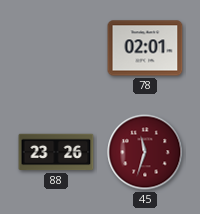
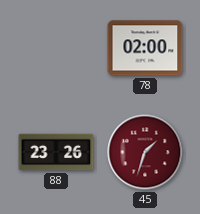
78: 02:01 -> 02:00 (145, 48)
45: 11:33 -> 1:33 (145, 152)
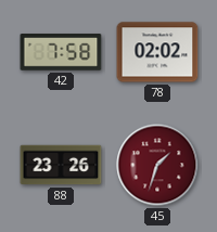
42: none -> 7:58 (61, 52)
78: 02:00 -> 02:02 (157, 52)
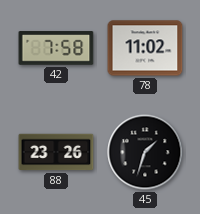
78: 02:02 -> 11:02 (145, 48)
45 dial: burgundy -> black (145, 152)
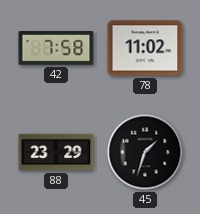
88: 23:26 -> 23:29 (56, 152)
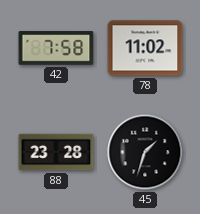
88: 23:29 -> 23:28 (56, 152)
